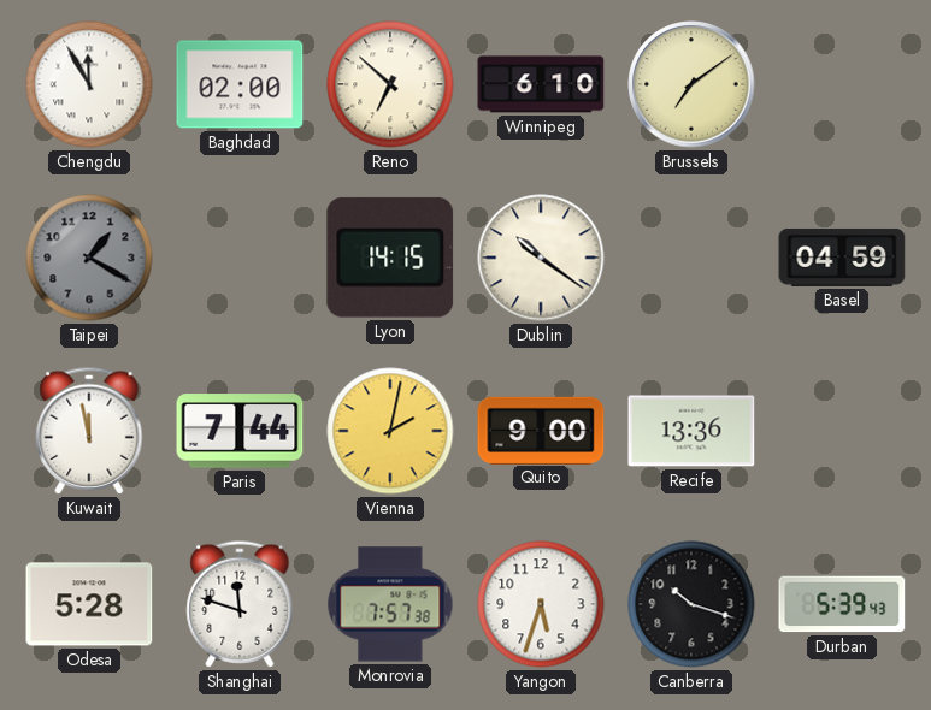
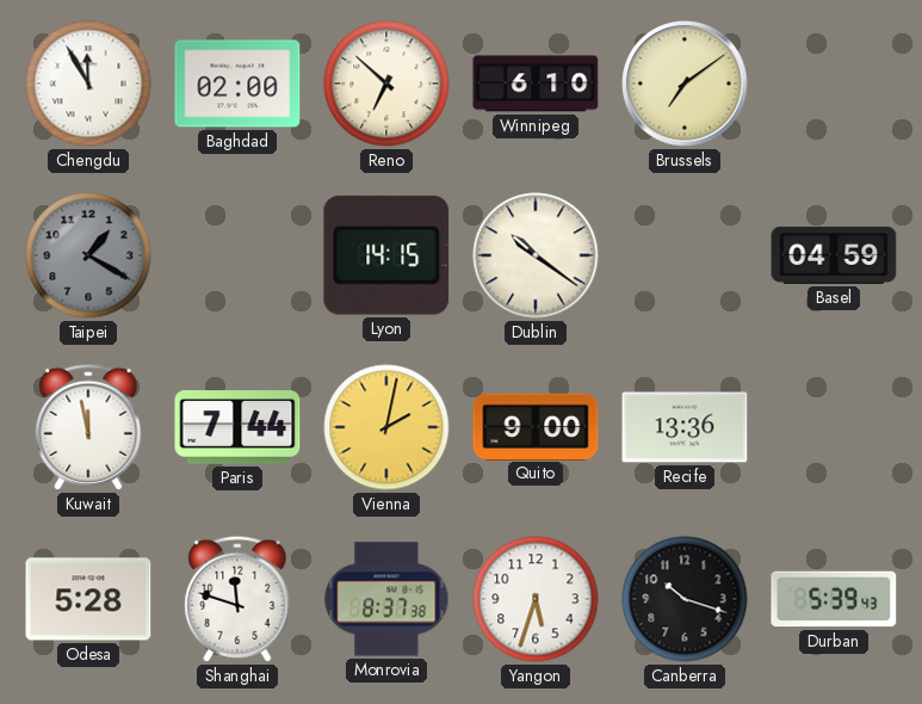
Monrovia: 7:57 -> 8:37 (386, 599)
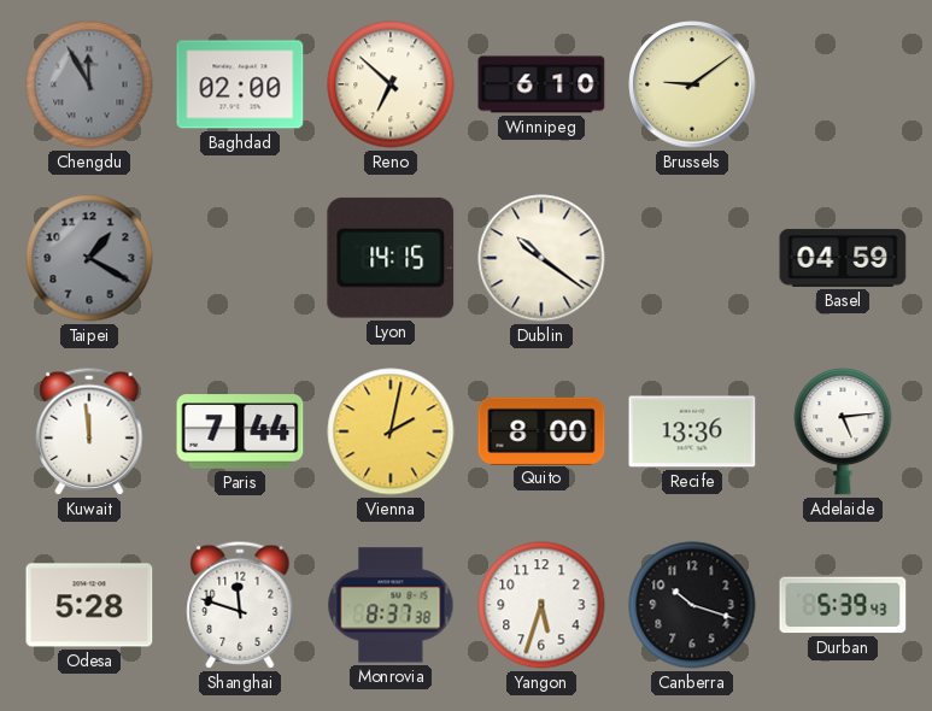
Chengdu dial: white -> grey (89, 84)
Brussels: 7:09 -> 9:09 (692, 84)
Kuwait: 11:58 -> 11:59 (89, 431)
Quito: 9:00 -> 8:00 (541, 430)
Adelaide: none -> 5:14 (843, 431)
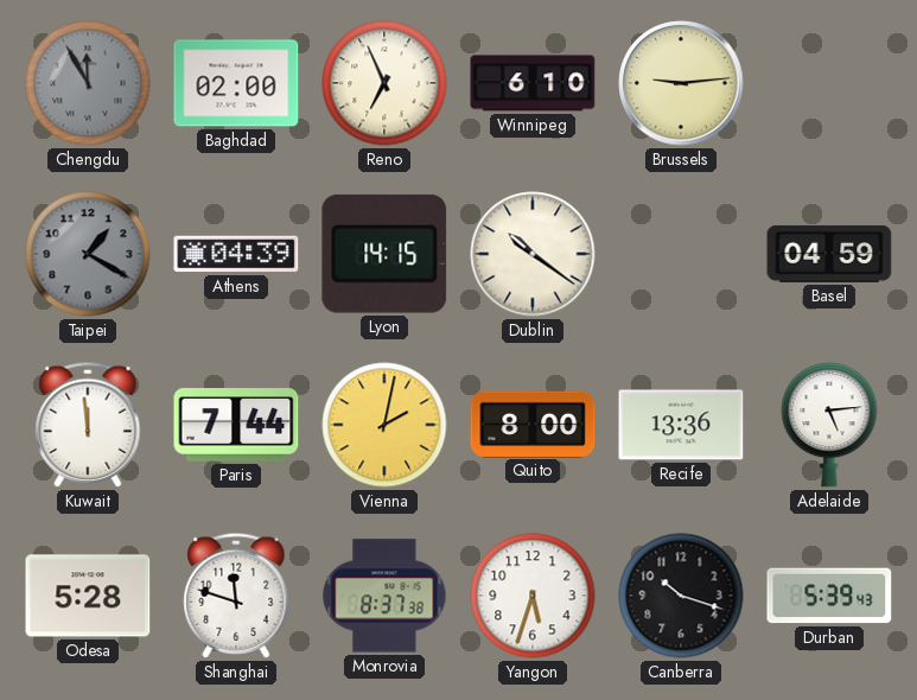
Reno: 6:52 -> 6:56 (384, 83)
Brussels: 9:09 -> 9:14 (681, 83)
Athens: none -> 04:39 (236, 254)
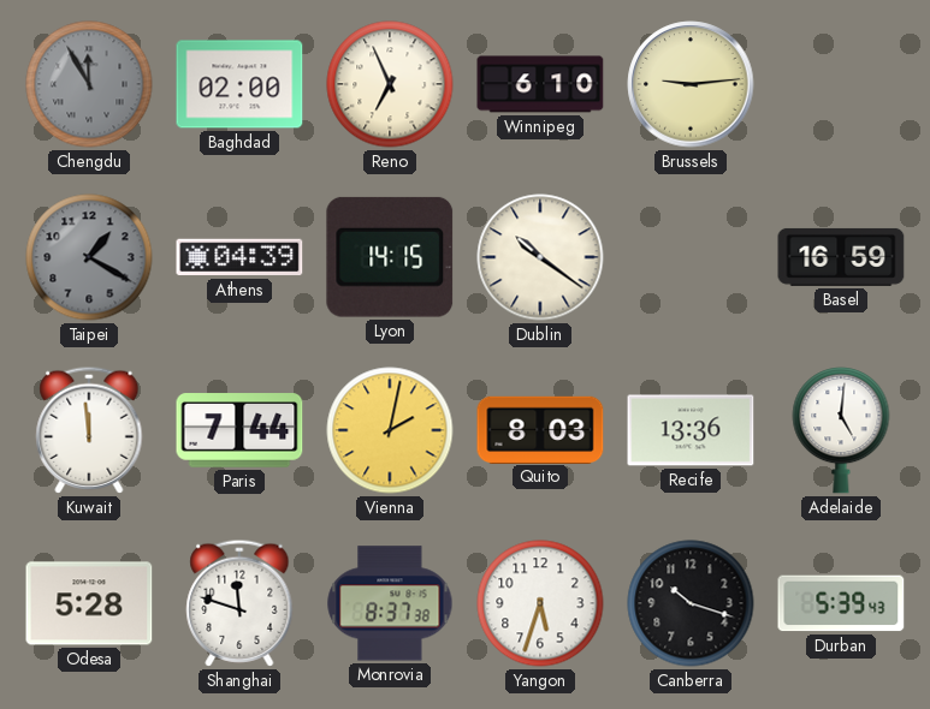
Basel: 04:59 -> 16:59 (841, 257)
Quito: 8:00 -> 8:03 (540, 429)
Adelaide: 5:14 -> 5:01 (841, 430)
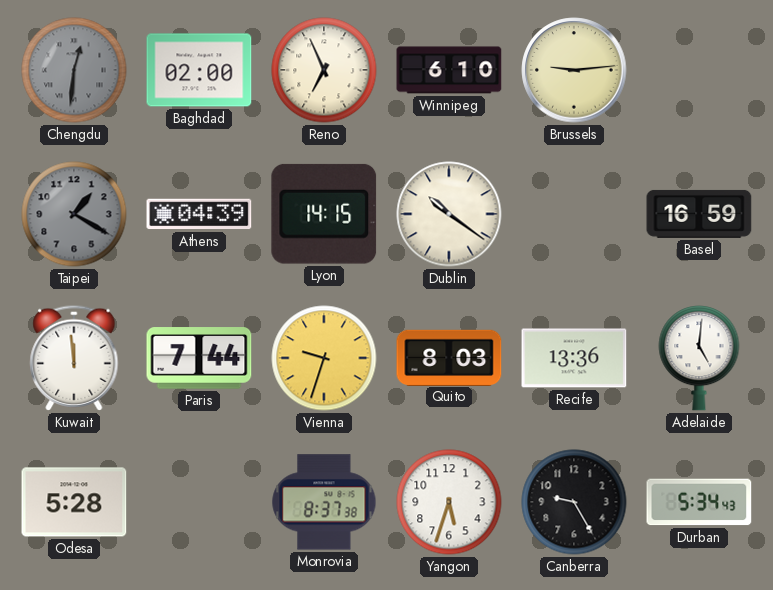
Chengdu: 11:55 -> 12:31 (74, 70)
Vienna: 2:02 -> 9:33 (324, 358)
Shanghai: 11:48 -> none (239, 603)
Canberra: 10:18 -> 9:25 (574, 502)
Durban: 5:39 -> 5:34 (699, 502)
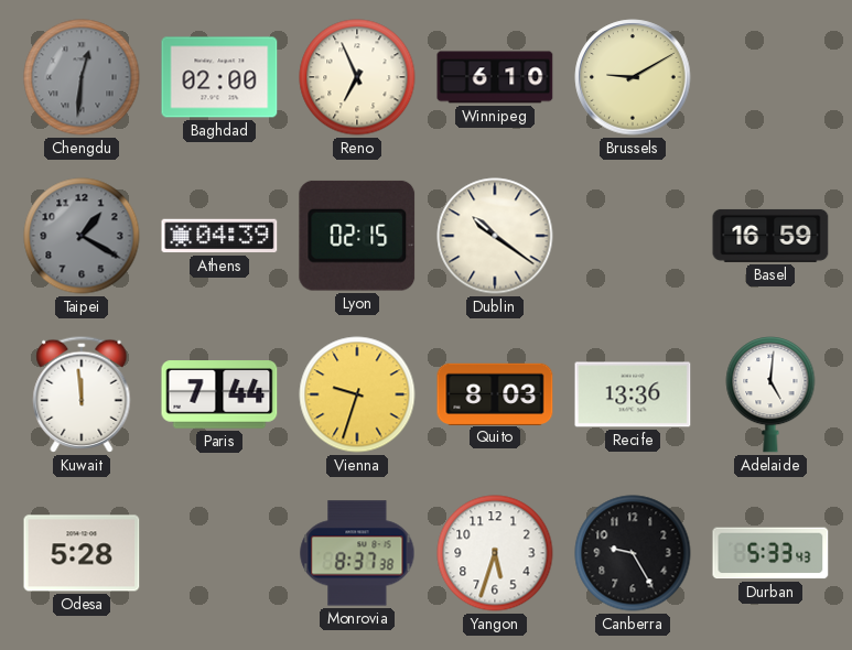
Brussels: 9:14 -> 9:10 (633, 77)
Lyon: 14:15 -> 02:15 (357, 236)
Durban: 5:34 -> 5:33 (770, 553)
